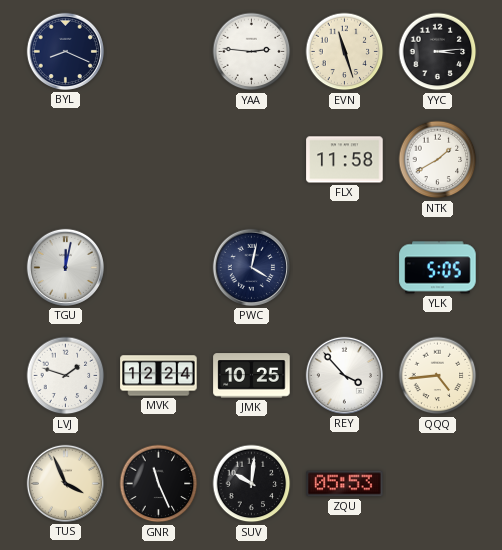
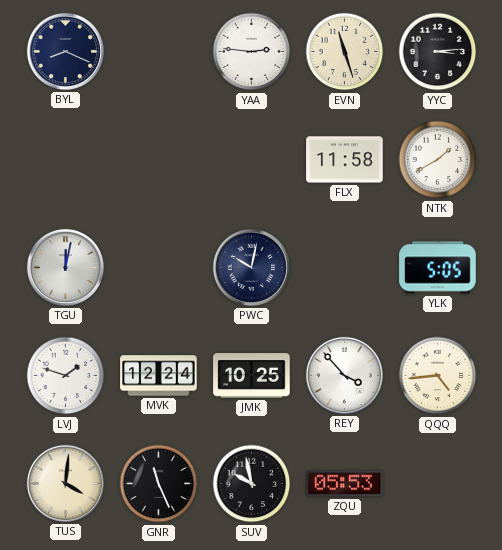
PWC: 4:02 -> 10:02 (251, 267)
TUS: 3:56 -> 4:01 (65, 483)
SUV: 10:01 -> 9:58 (252, 484)
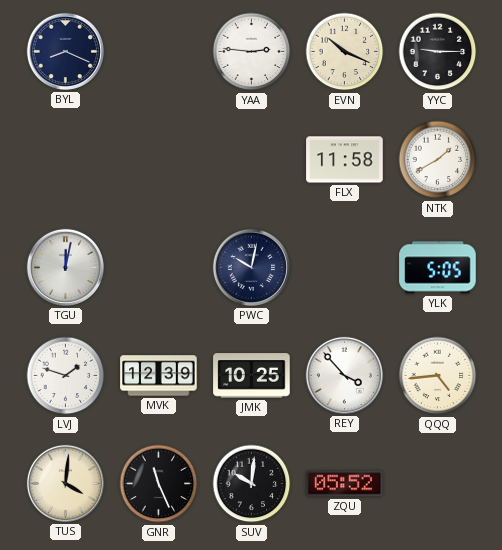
EVN: 11:27 -> 10:19 (345, 52)
YYC: 3:14 -> 9:15 (438, 52)
MVK: 12:24 -> 12:39 (159, 376)
SUV: 9:58 -> 10:01 (252, 484)
ZQU: 05:53 -> 05:52 (345, 484)
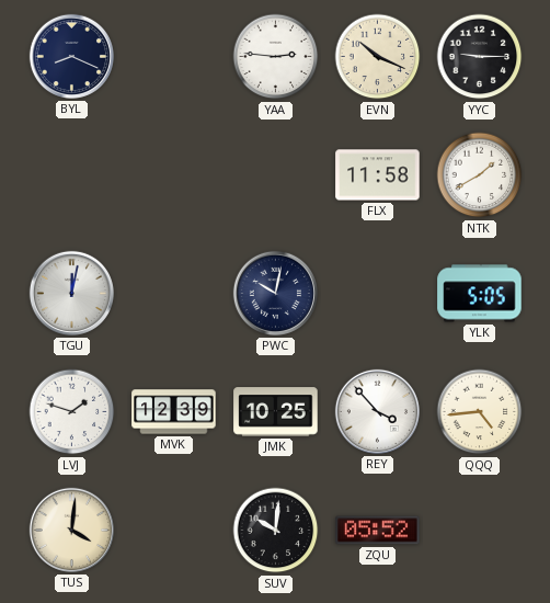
GNR: 11:26 -> none (159, 484)
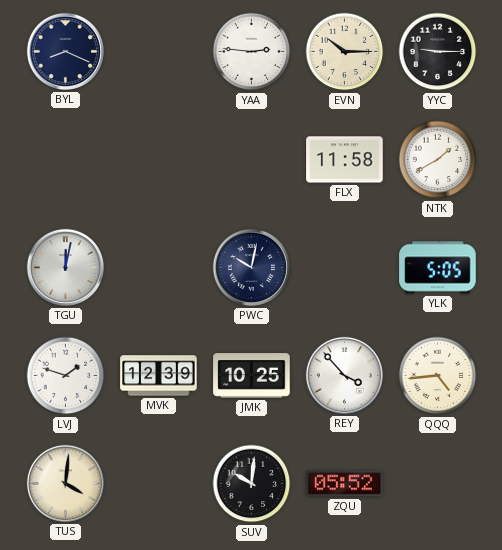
EVN: 10:19 -> 10:15 (345, 52)
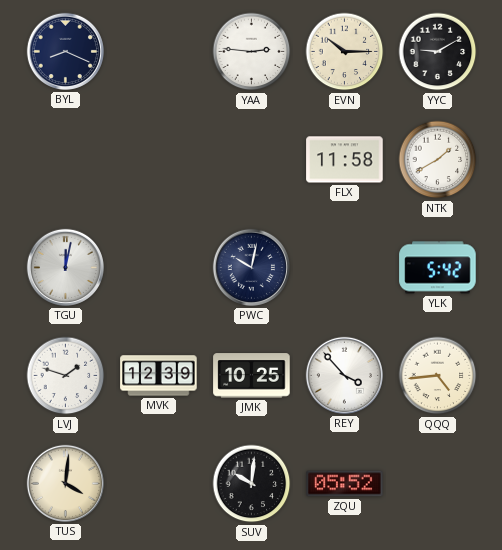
YYC: 9:15 -> 9:10 (438, 52)
YLK: 5:05 -> 5:42 (438, 268)
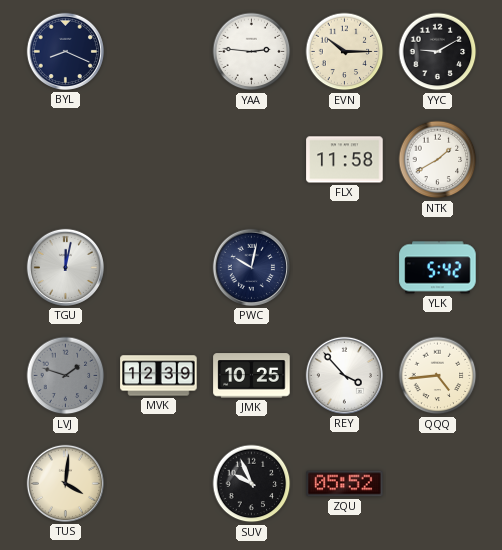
LVJ dial: white -> grey (66, 376)
SUV: 10:01 -> 9:56 (252, 484)
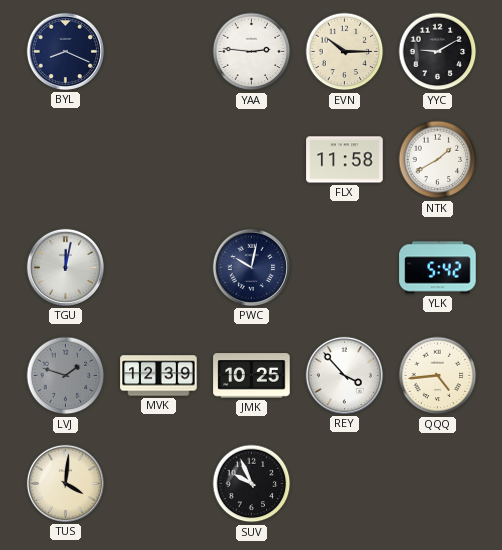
ZQU: 05:52 -> none (345, 484)
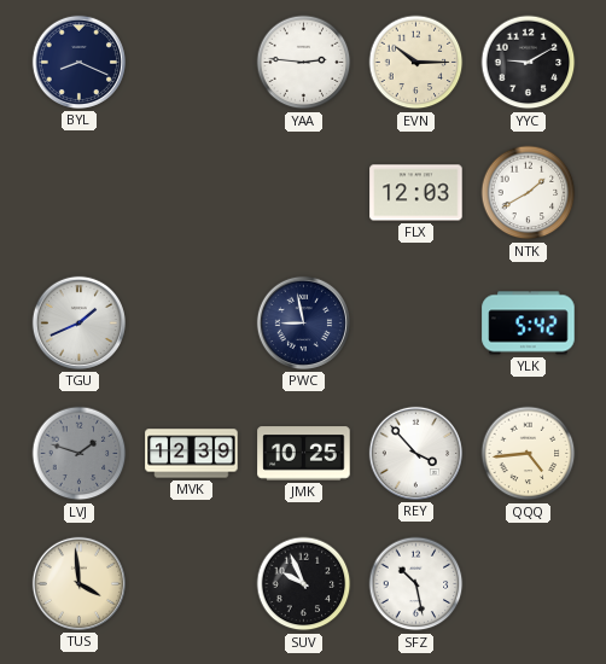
FLX: 11:58 -> 12:03 (416, 193)
TGU: 12:02 -> 1:41 (78, 322)
PWC: 10:02 -> 8:58 (303, 322)
TUS: 4:01 -> 3:59 (78, 583)
SFZ: none -> 10:28 (416, 584)
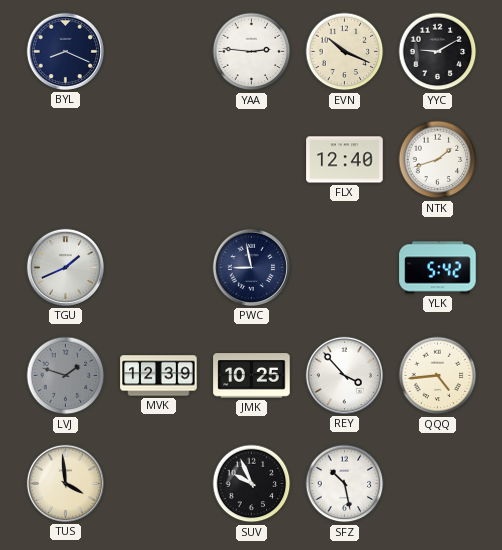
EVN: 10:15 -> 10:19 (345, 52)
FLX: 12:03 -> 12:40 (345, 160)
NTK: 1:40 -> 1:42 (438, 160)
